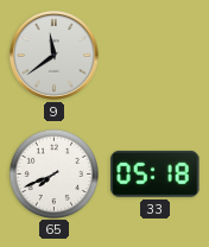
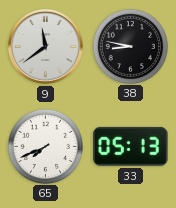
38: none -> 8:47 (130, 46)
33: 05:18 -> 05:13 (131, 146)
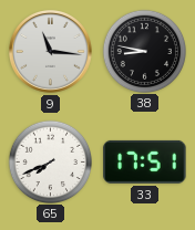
9: 11:39 -> 11:16 (51, 52)
33: 05:13 -> 17:51 (145, 161)
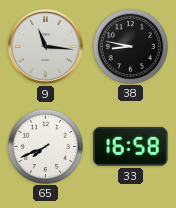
33: 17:51 -> 16:58 (131, 146)
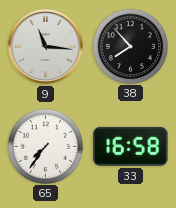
38: 8:47 -> 7:53 (130, 46)
65: 7:41 -> 7:36 (45, 146)
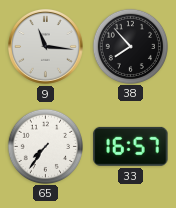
33: 16:58 -> 16:57 (131, 146)
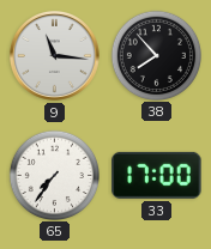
33: 16:57 -> 17:00 (157, 175)
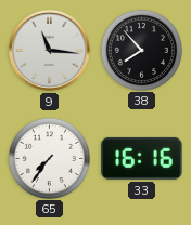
33: 17:00 -> 16:16 (142, 158)
